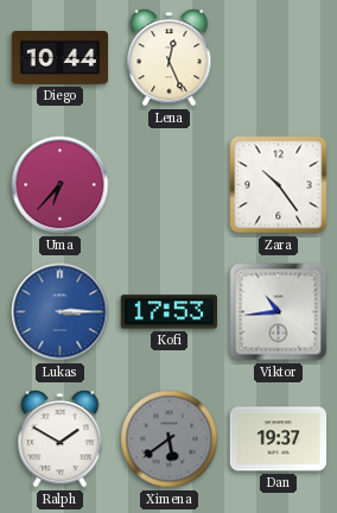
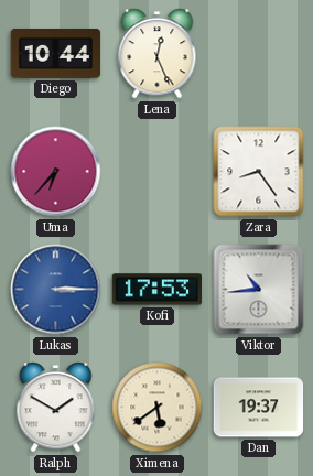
Zara: 10:24 -> 8:24 (259, 172)
Ximena dial: grey -> cream (158, 408)
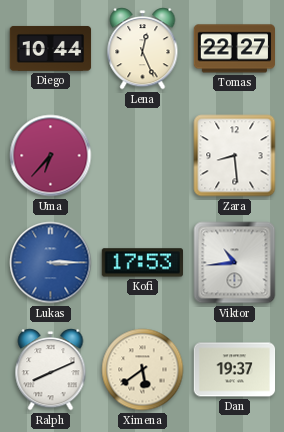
Tomas: none -> 22:27 (234, 49)
Zara: 8:24 -> 8:29 (235, 156)
Ralph: 1:50 -> 8:11 (51, 370)
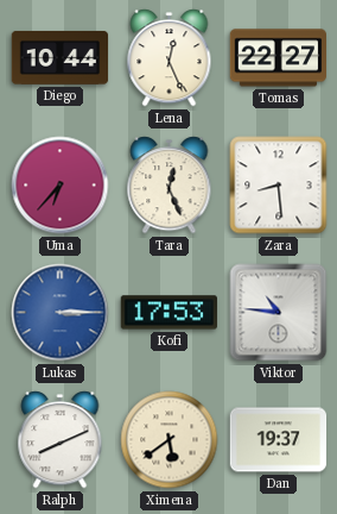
Tara: none -> 12:26 (170, 186)
Viktor: 10:44 -> 10:46 (279, 313)
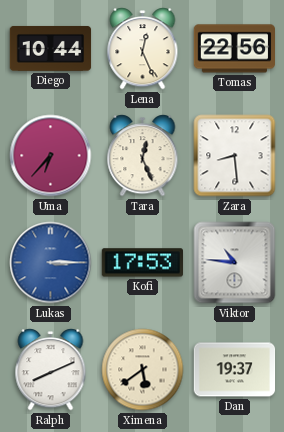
Tomas: 22:27 -> 22:56 (234, 49)
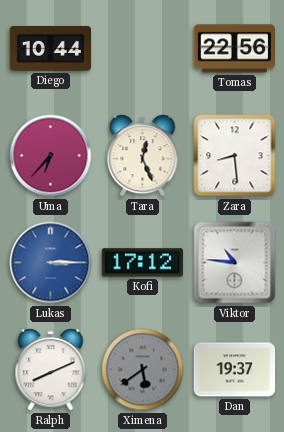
Lena: 12:26 -> none (143, 49)
Kofi: 17:53 -> 17:12 (142, 263)
Ximena dial: cream -> grey (143, 370)
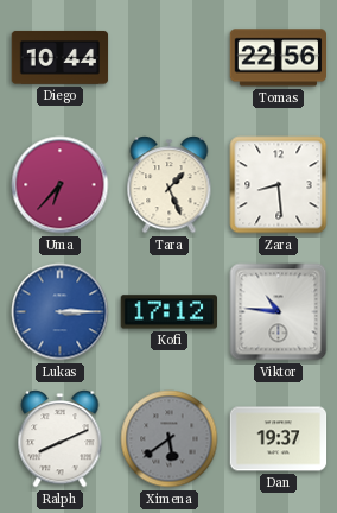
Tara: 12:26 -> 1:26 (170, 185)
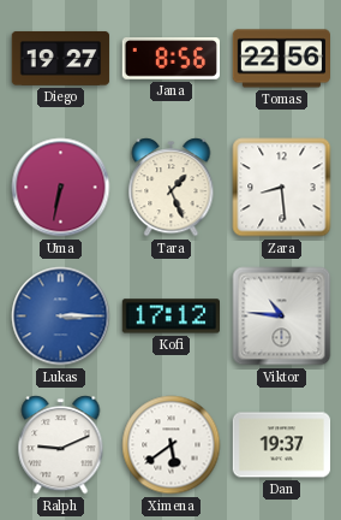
Diego: 10:44 -> 19:27 (61, 58)
Jana: none -> 8:56 (170, 59)
Uma: 6:37 -> 6:32 (61, 188)
Ralph: 8:11 -> 9:11 (61, 445)
Ximena dial: grey -> white (172, 445)
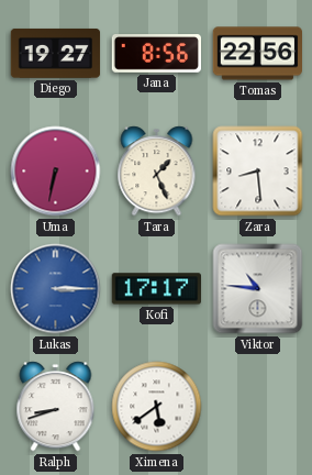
Kofi: 17:12 -> 17:17 (156, 289)
Ralph: 9:11 -> 8:42 (56, 407)
Dan: 19:37 -> none (282, 445)
